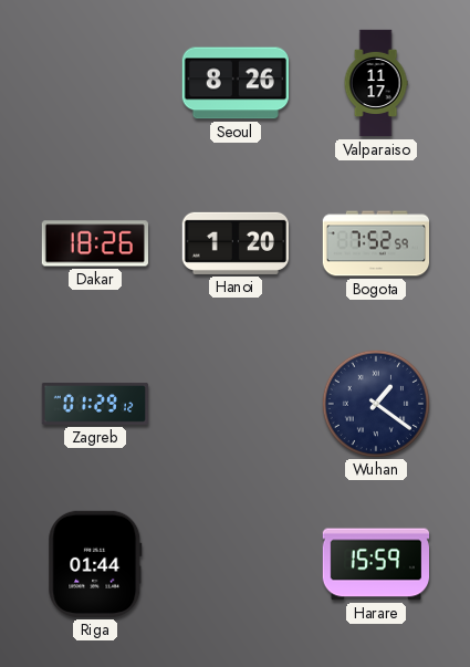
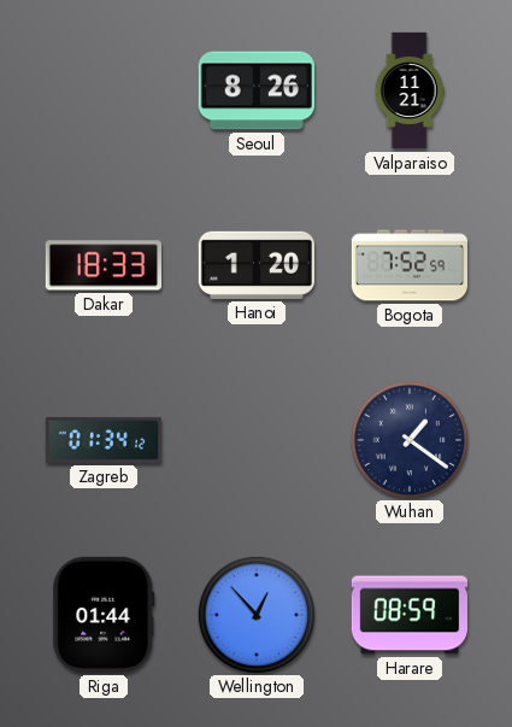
Valparaiso: 11:17 -> 11:21 (410, 90)
Dakar: 18:26 -> 18:33 (102, 265)
Zagreb: 01:29 -> 01:34 (102, 440)
Wellington: none -> 12:53 (255, 614)
Harare: 15:59 -> 08:59 (408, 615)
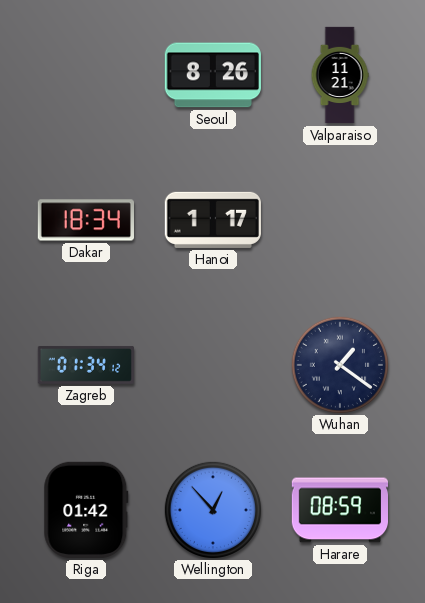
Dakar: 18:33 -> 18:34 (85, 220)
Hanoi: 1:20 -> 1:17 (212, 220)
Bogota: 7:52 -> none (408, 265)
Riga: 01:44 -> 01:42 (86, 510)
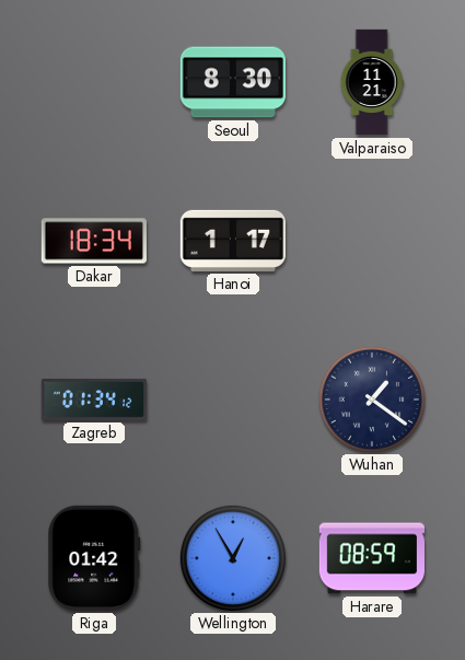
Seoul: 8:26 -> 8:30 (233, 82)
Wellington: 12:53 -> 12:55 (232, 557)
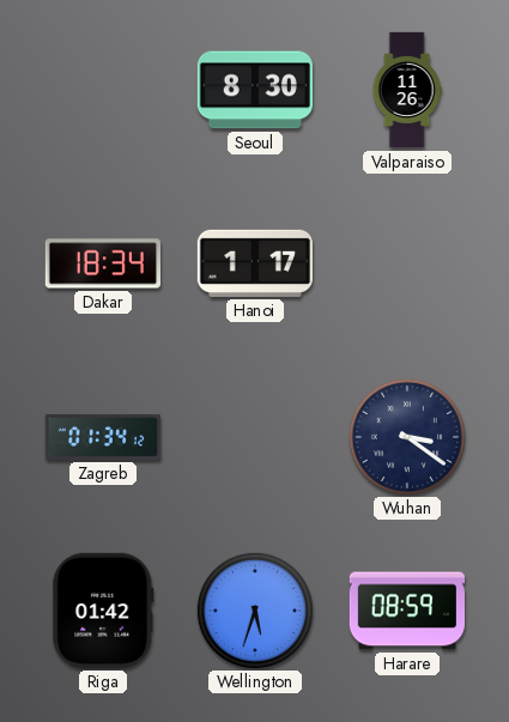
Valparaiso: 11:21 -> 11:26 (407, 90)
Wuhan: 1:21 -> 3:21 (406, 436)
Wellington: 12:55 -> 5:33 (254, 609)
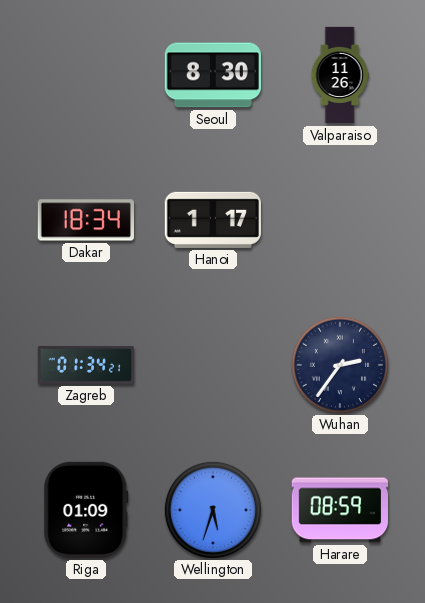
Zagreb: 01:34:12 -> 01:34:21 (85, 365)
Wuhan: 3:21 -> 2:36 (339, 364)
Riga: 01:42 -> 01:09 (86, 510)
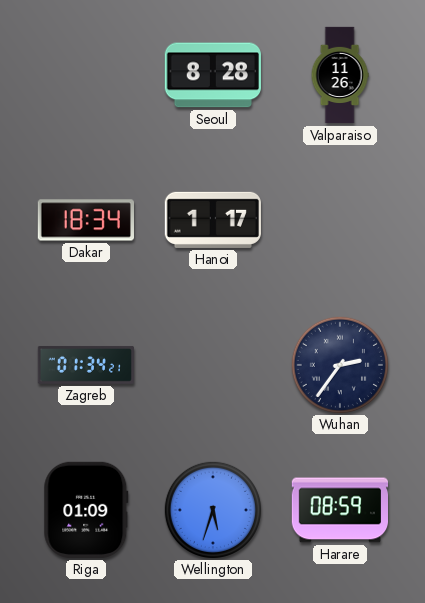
Seoul: 8:30 -> 8:28 (213, 75)
